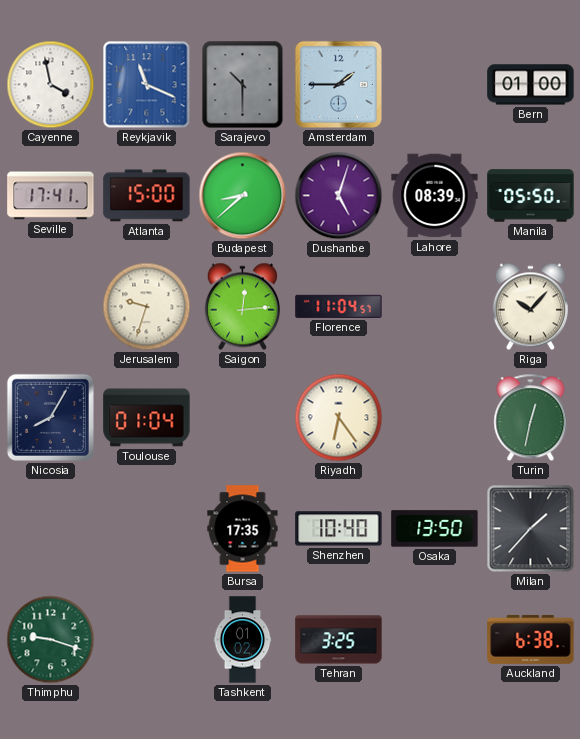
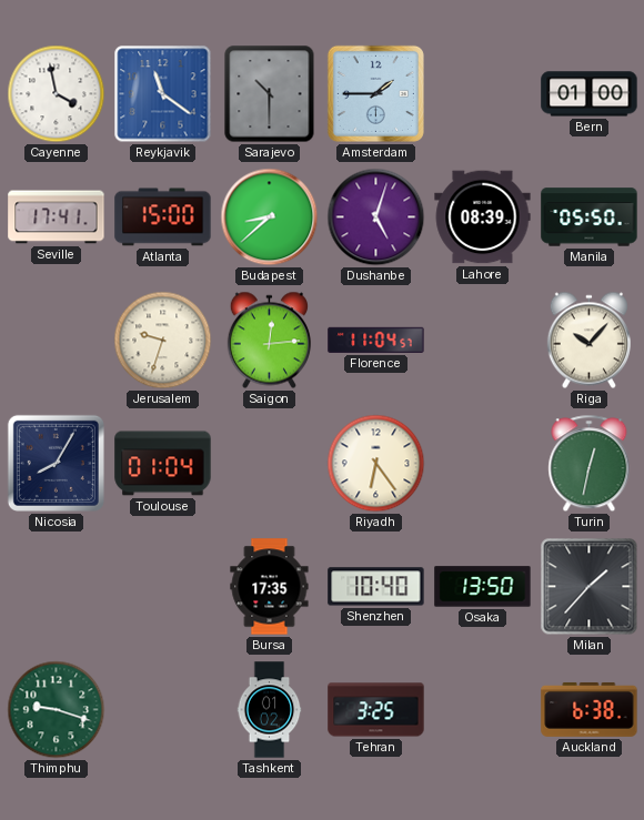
Reykjavik: 11:19 -> 11:21 (163, 94)
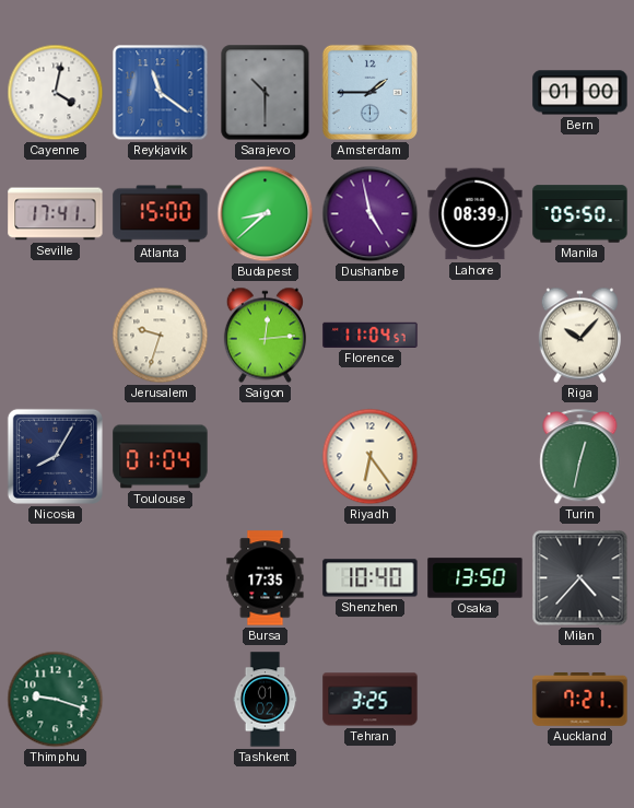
Cayenne: 3:58 -> 4:02 (56, 93)
Dushanbe: 5:03 -> 4:58 (371, 214)
Milan: 1:37 -> 4:37 (580, 578)
Auckland: 6:38 -> 7:21 (580, 700)
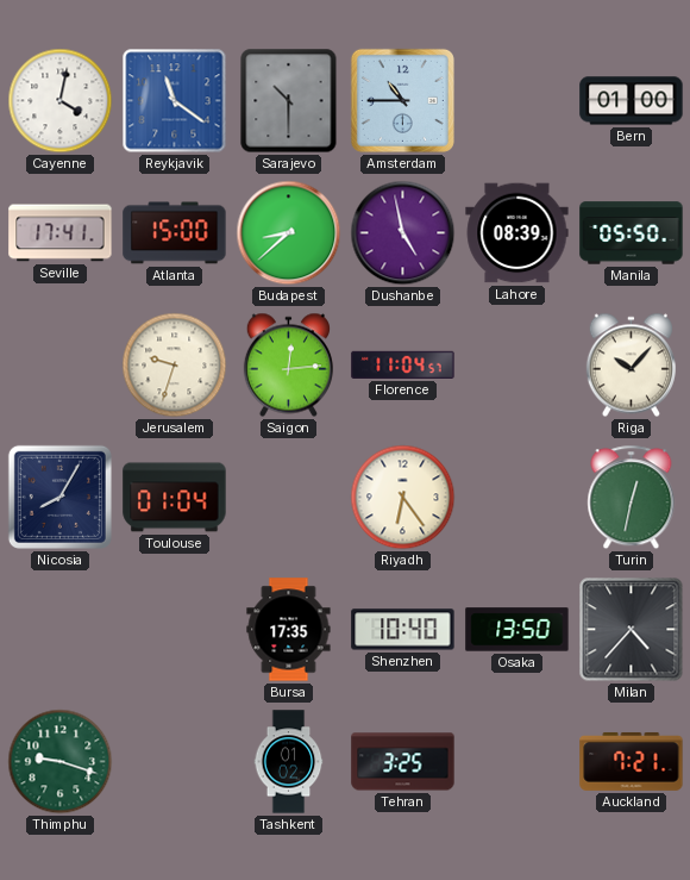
Amsterdam: 1:45 -> 10:45 (402, 100)
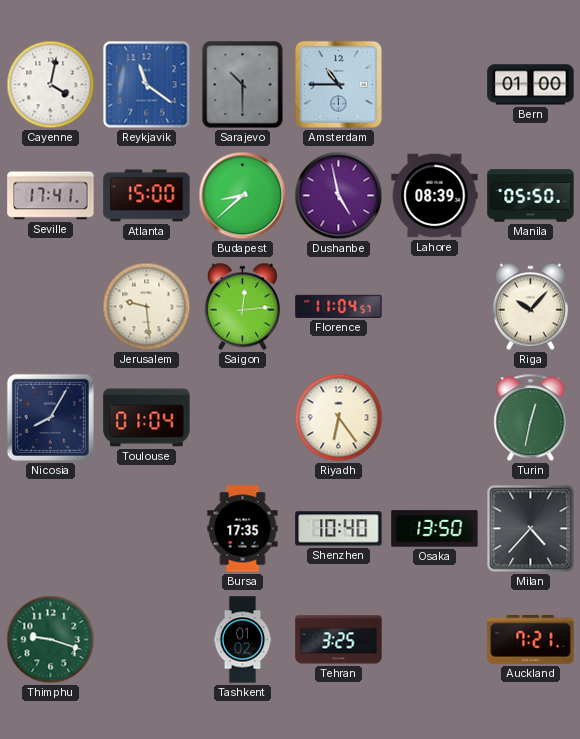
Jerusalem: 9:33 -> 9:29 (147, 307)
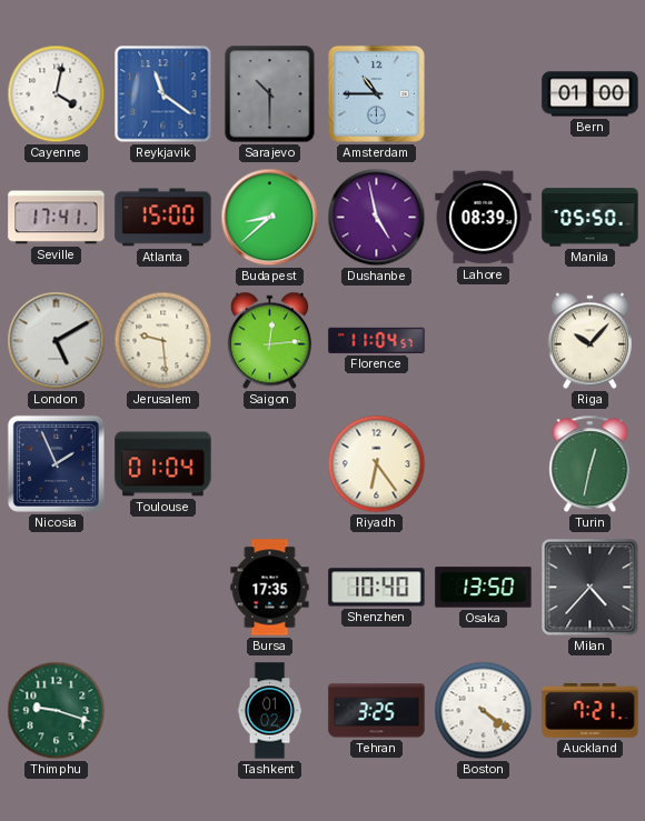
London: none -> 5:10 (57, 341)
Nicosia: 8:05 -> 1:56 (56, 463)
Boston: none -> 4:21 (484, 711)
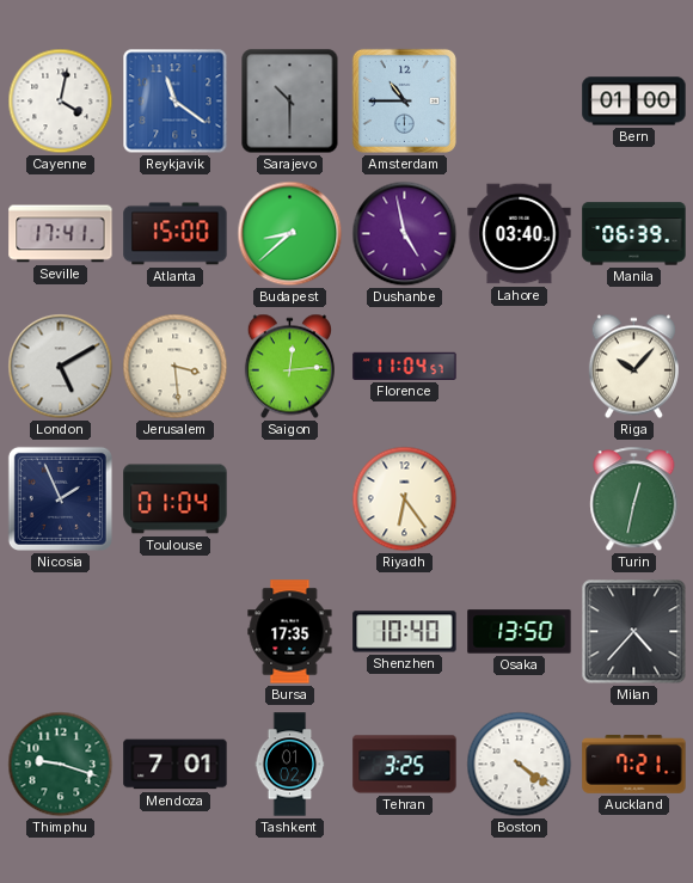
Lahore: 08:39 -> 03:40 (520, 234)
Manila: 05:50 -> 06:39 (634, 234)
Jerusalem: 9:29 -> 3:29 (176, 367)
Mendoza: none -> 7:01 (176, 765)
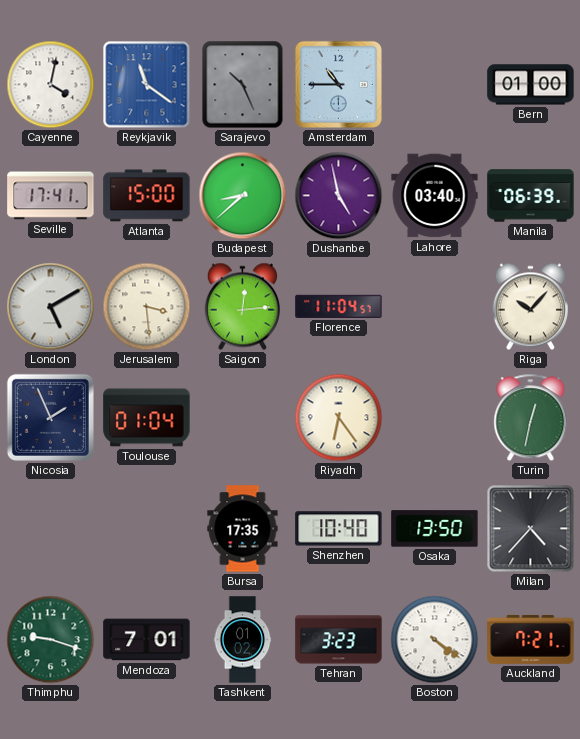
Sarajevo: 10:30 -> 10:26 (243, 85)
Tehran: 3:25 -> 3:23 (339, 640)
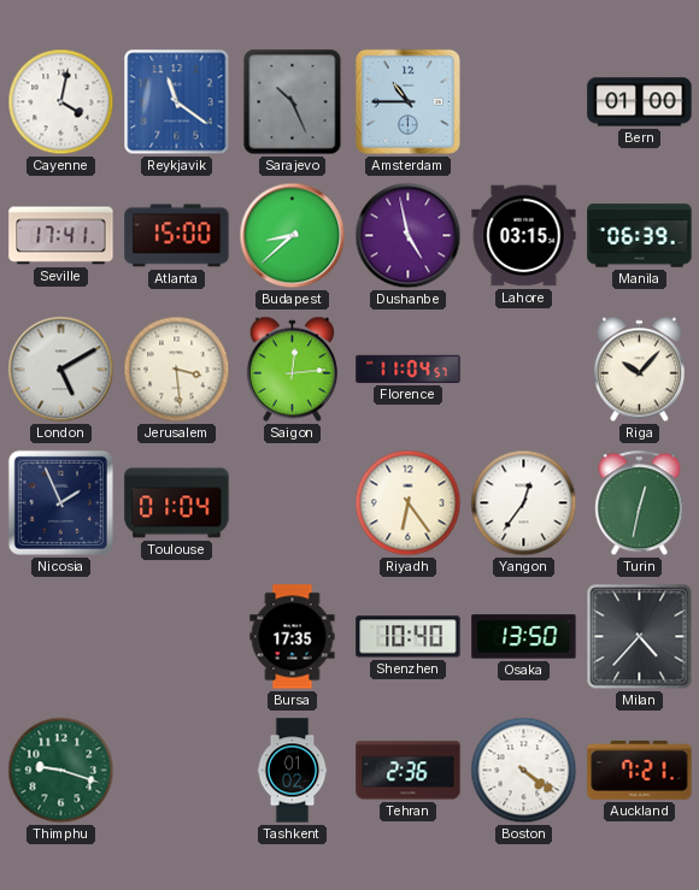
Lahore: 03:40 -> 03:15 (524, 236)
Yangon: none -> 12:36 (524, 503)
Mendoza: 7:01 -> none (147, 640)
Tehran: 3:23 -> 2:36 (409, 771)
